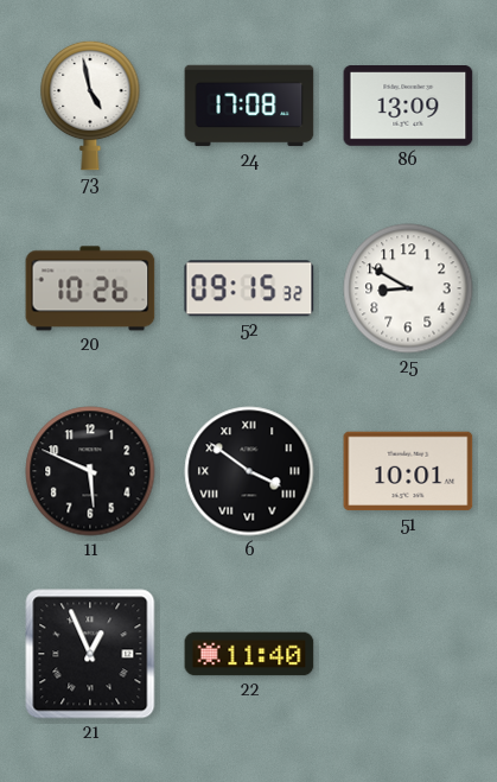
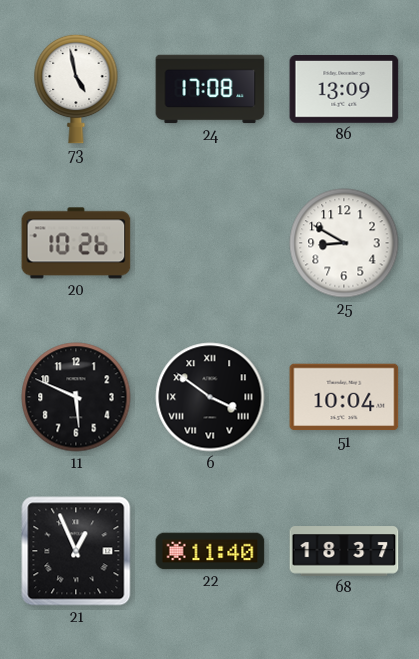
52: 09:15 -> none (249, 288)
51: 10:01 -> 10:04 (344, 397)
68: none -> 18:37 (344, 551)
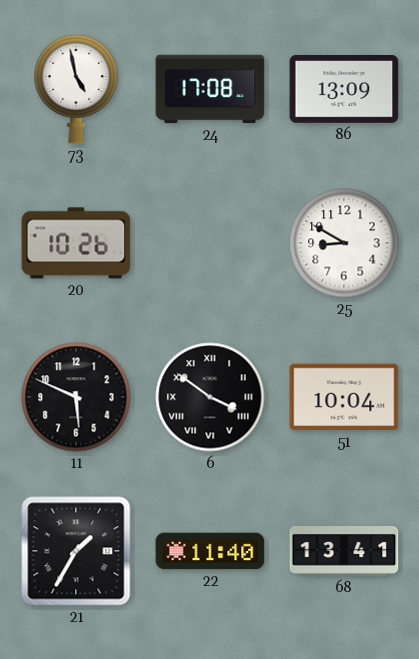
21: 12:56 -> 1:35 (76, 551)
68: 18:37 -> 13:41 (344, 551)
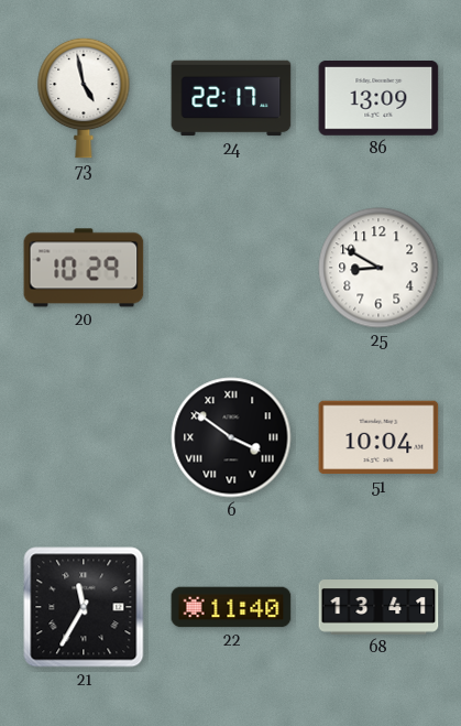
24: 17:08 -> 22:17 (231, 98)
20: 10:26 -> 10:29 (84, 268)
11: 5:49 -> none (76, 397)
21: 1:35 -> 11:35 (84, 607)
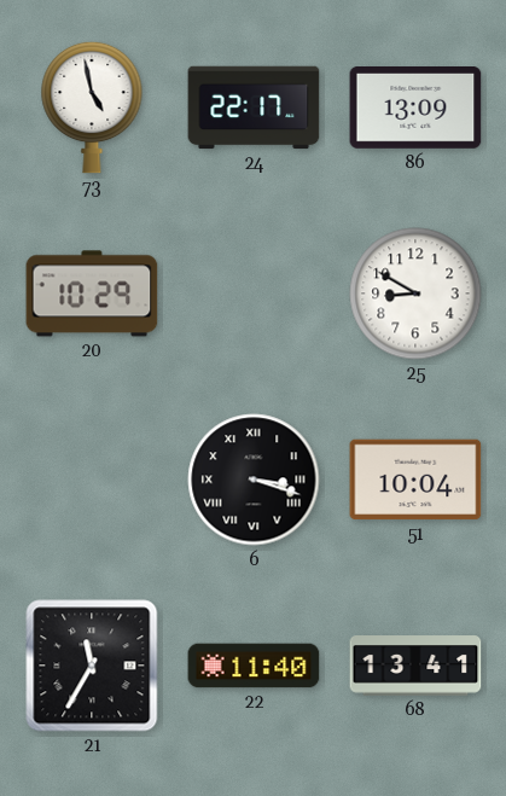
6: 3:51 -> 3:18 (254, 480)
